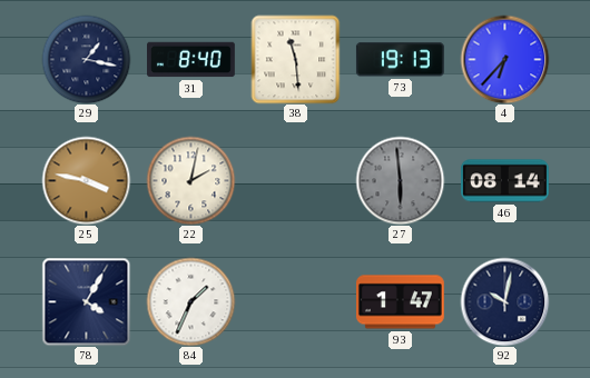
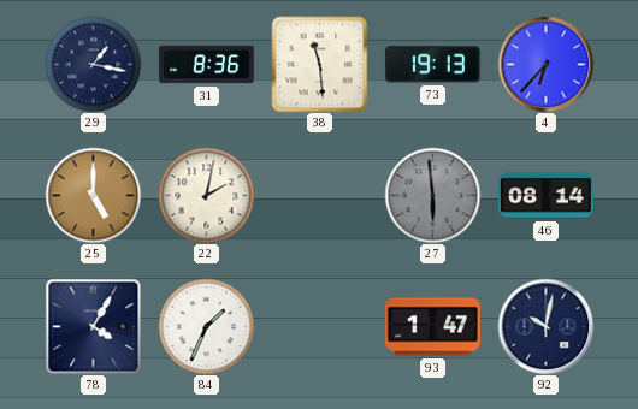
31: 8:40 -> 8:36 (207, 65)
25: 3:47 -> 5:00 (93, 195)
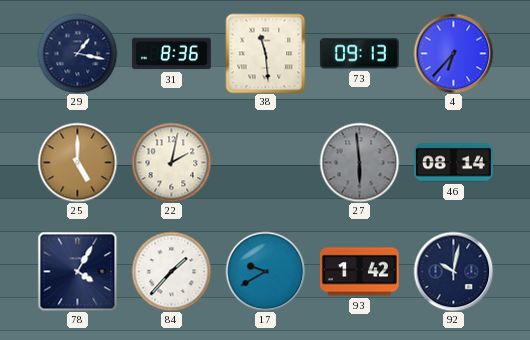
73: 19:13 -> 09:13 (359, 54)
84: 1:34 -> 1:37 (171, 271)
17: none -> 9:40 (265, 271)
93: 1:47 -> 1:42 (359, 272)
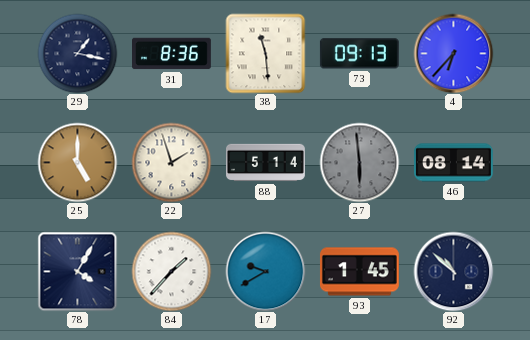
22: 2:02 -> 1:57 (171, 162)
88: none -> 5:14 (266, 163)
93: 1:42 -> 1:45 (359, 272)
92: 10:02 -> 10:52 (453, 271)
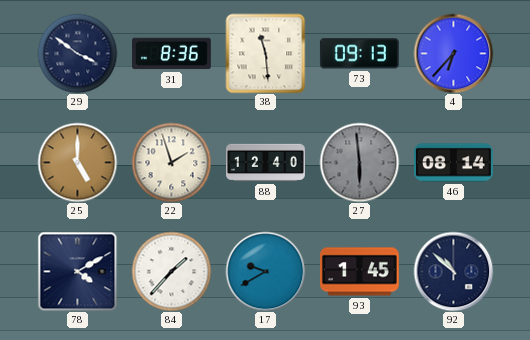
29: 1:17 -> 3:51 (77, 53)
88: 5:14 -> 12:40 (266, 163)
78: 4:05 -> 4:10 (77, 271)
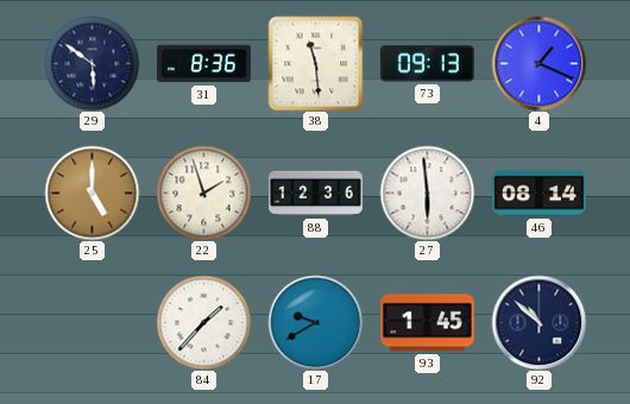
29: 3:51 -> 5:51 (92, 63)
4: 6:37 -> 1:19 (538, 63)
88: 12:40 -> 12:36 (316, 194)
27 dial: grey -> white (427, 192)
78: 4:10 -> none (77, 271)
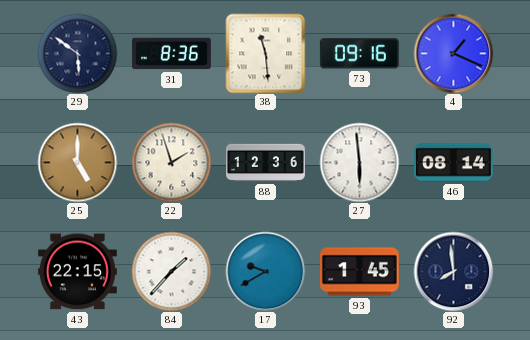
73: 09:13 -> 09:16 (359, 54)
43: none -> 22:15 (77, 272)
92: 10:52 -> 7:59 (453, 271)
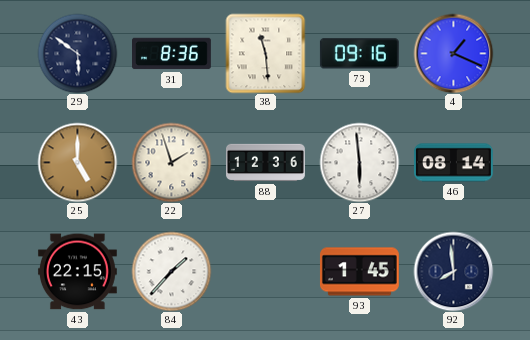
17: 9:40 -> none (265, 271)
